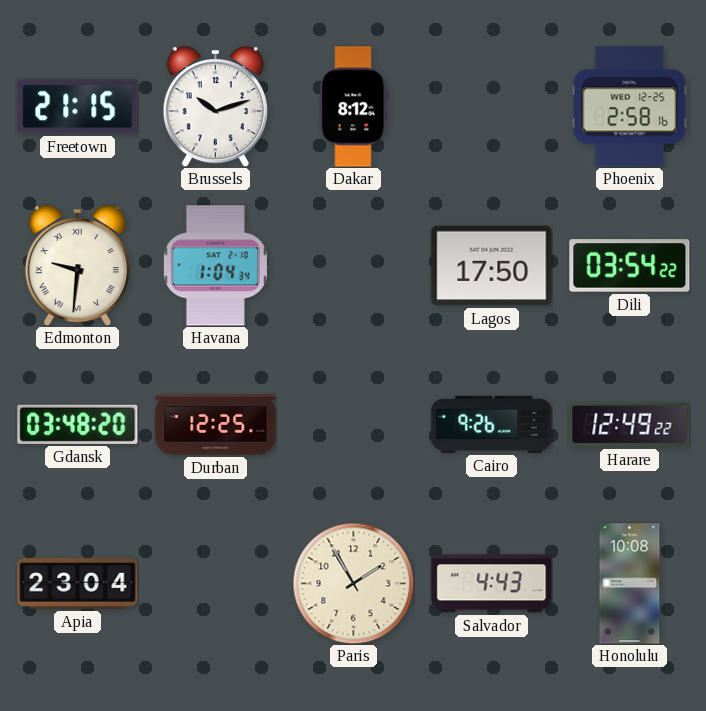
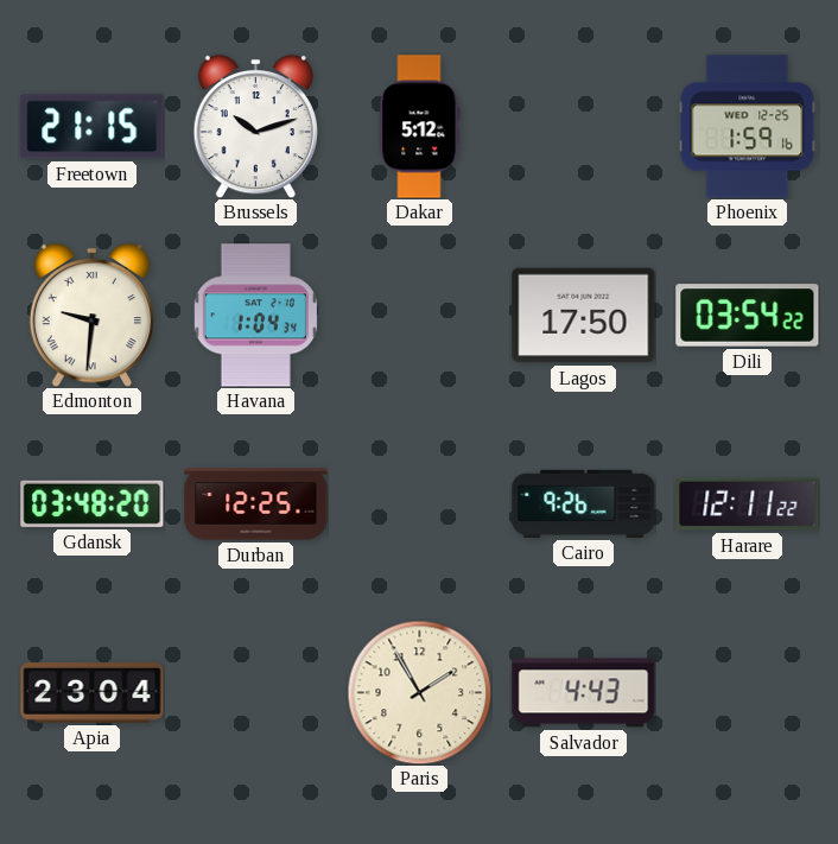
Dakar: 8:12 -> 5:12 (420, 127)
Phoenix: 2:58 -> 1:59 (748, 127)
Harare: 12:49 -> 12:11 (748, 505)
Honolulu: 10:08 -> none (630, 584)
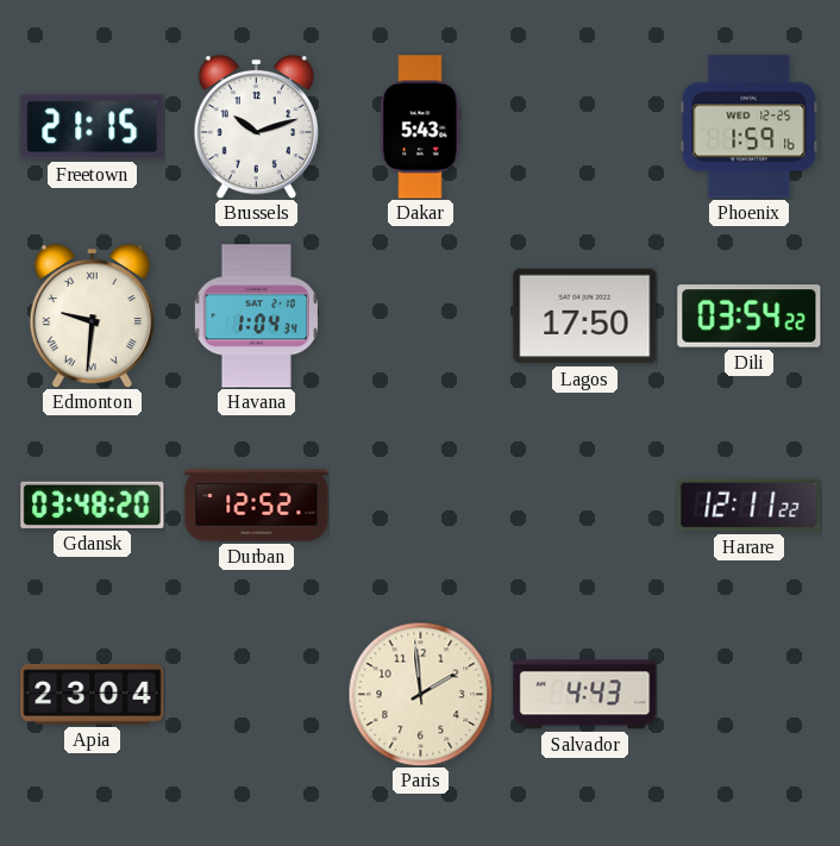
Dakar: 5:12 -> 5:43 (421, 127)
Durban: 12:25 -> 12:52 (257, 506)
Cairo: 9:26 -> none (584, 503)
Paris: 1:55 -> 1:59 (420, 694)
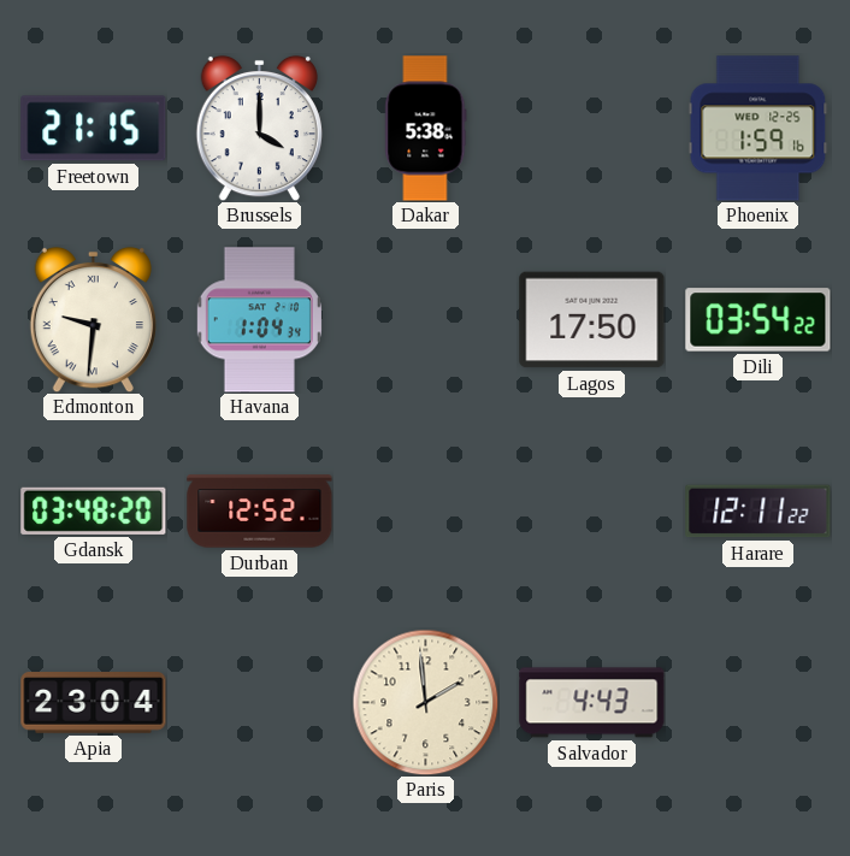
Brussels: 10:12 -> 4:00 (259, 128)
Dakar: 5:43 -> 5:38 (426, 129)
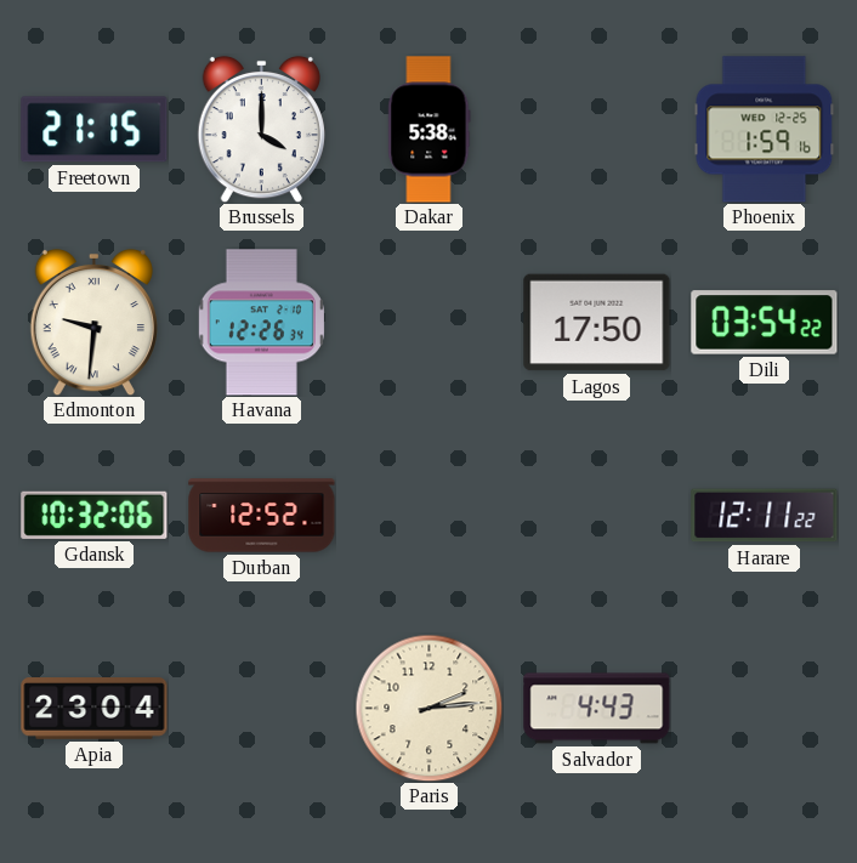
Havana: 1:04 -> 12:26 (261, 323)
Gdansk: 03:48 -> 10:32 (95, 515)
Paris: 1:59 -> 2:14 (428, 708)
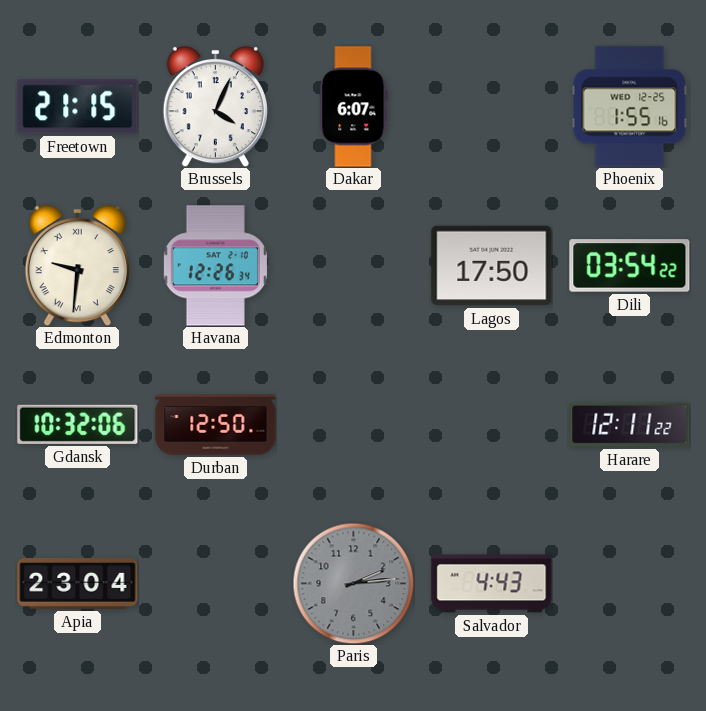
Brussels: 4:00 -> 4:04 (215, 106)
Dakar: 5:38 -> 6:07 (354, 107)
Phoenix: 1:59 -> 1:55 (630, 107)
Durban: 12:52 -> 12:50 (216, 425)
Paris dial: cream -> grey (353, 583)
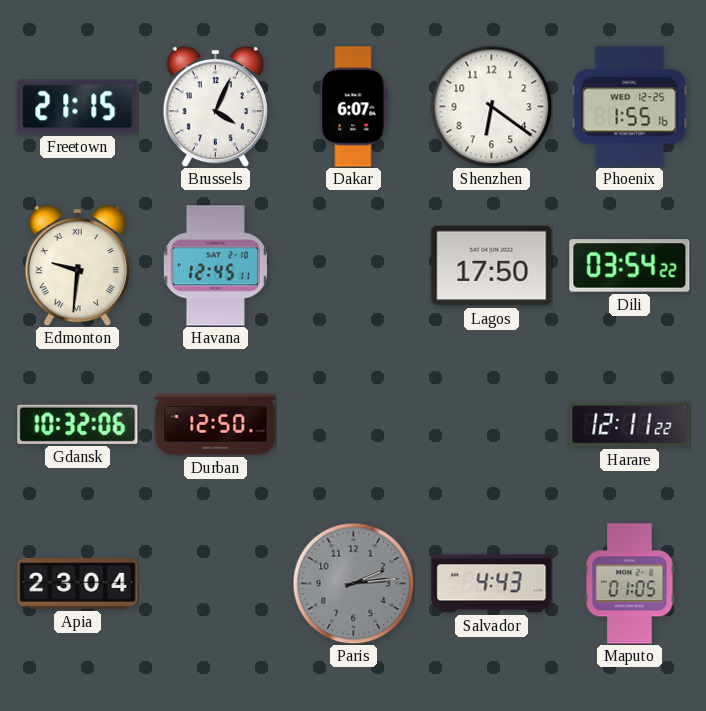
Shenzhen: none -> 6:21 (491, 106)
Havana: 12:26 -> 12:45 (215, 266)
Maputo: none -> 01:05 (630, 584)
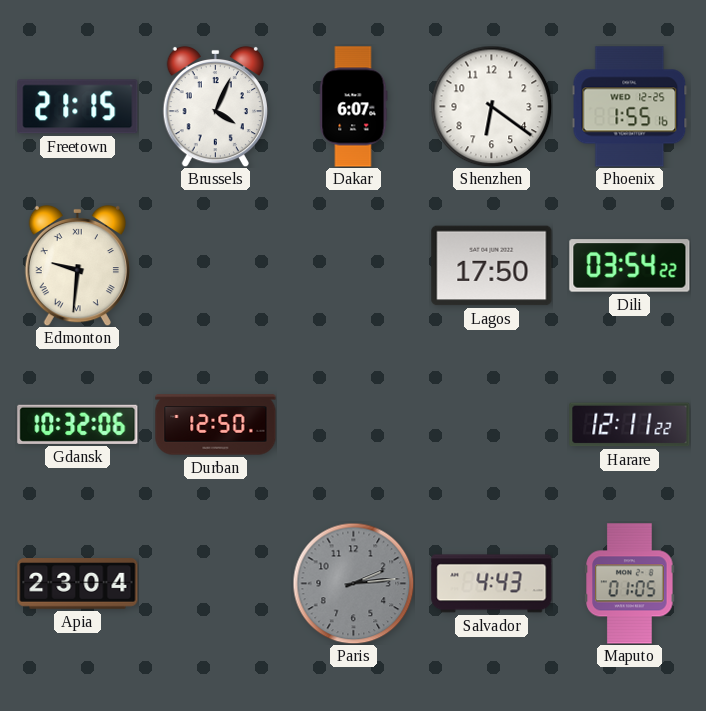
Havana: 12:45 -> none (215, 266)
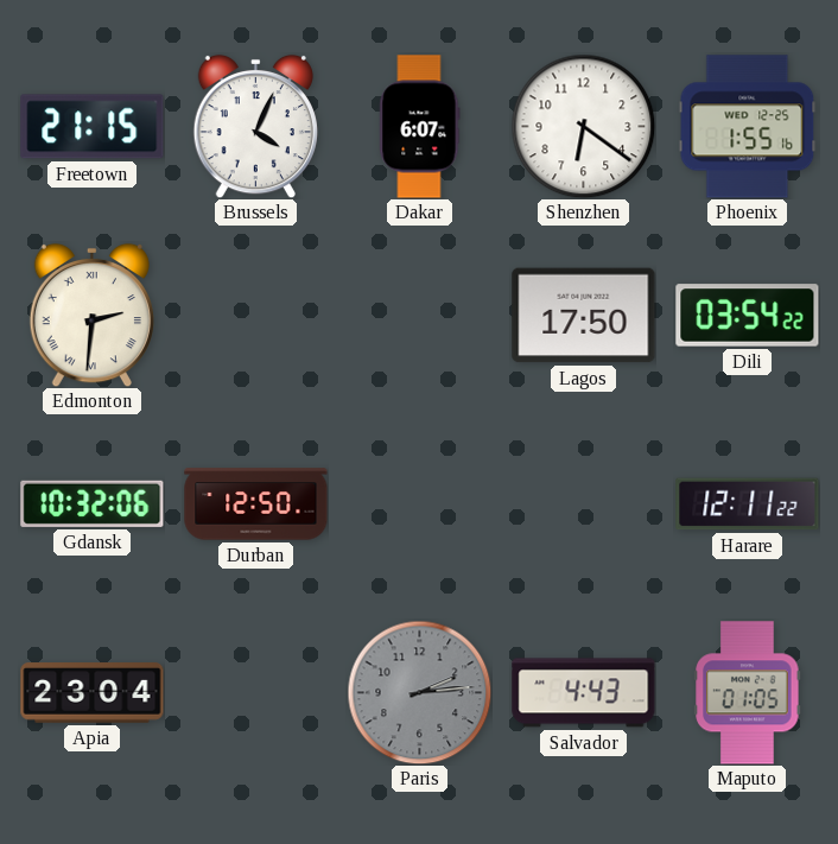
Edmonton: 9:31 -> 2:31 (91, 315)
